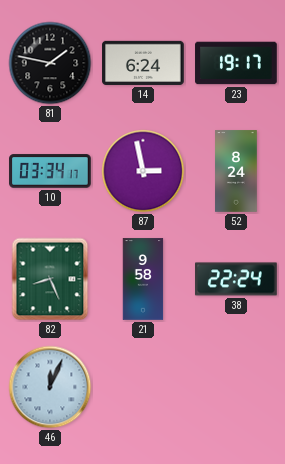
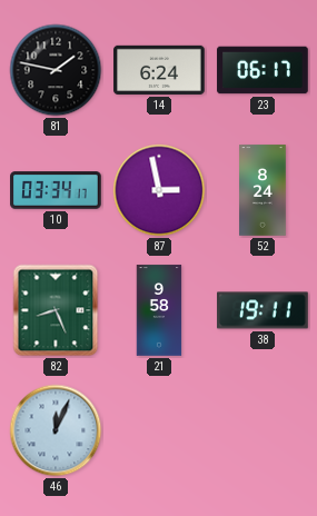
23: 19:17 -> 06:17 (262, 70)
38: 22:24 -> 19:11 (262, 310)
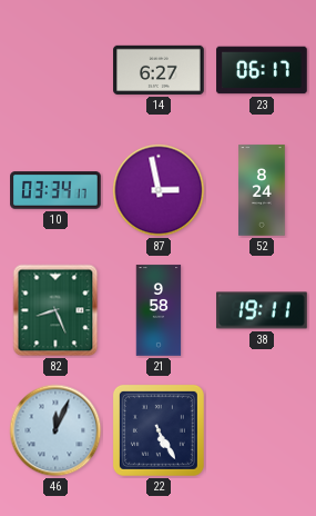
81: 1:47 -> none (56, 70)
14: 6:24 -> 6:27 (159, 70)
22: none -> 5:25 (159, 430)
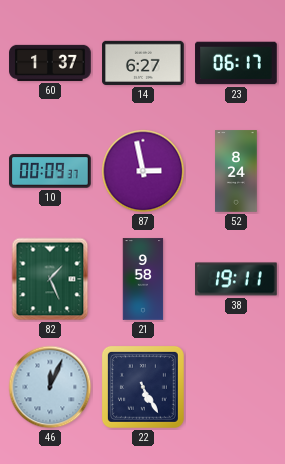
60: none -> 1:37 (50, 63)
10: 03:34 -> 00:09 (50, 171)
82: 8:26 -> 1:26 (50, 279)
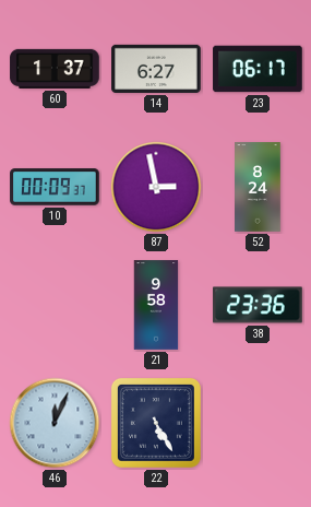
82: 1:26 -> none (50, 279)
38: 19:11 -> 23:36 (258, 305)
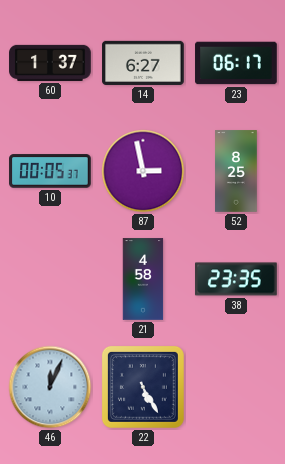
10: 00:09 -> 00:05 (50, 171)
52: 8:24 -> 8:25 (236, 171)
21: 9:58 -> 4:58 (143, 279)
38: 23:36 -> 23:35 (236, 279)
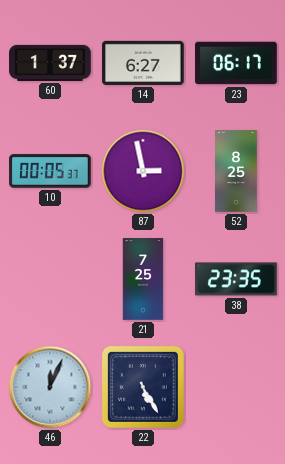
21: 4:58 -> 7:25 (143, 279)
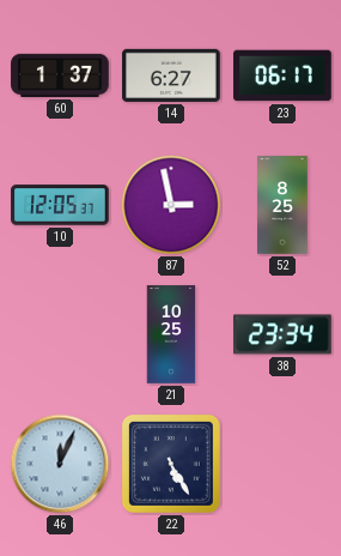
10: 00:05 -> 12:05 (60, 205)
21: 7:25 -> 10:25 (171, 334)
38: 23:35 -> 23:34 (282, 334)
